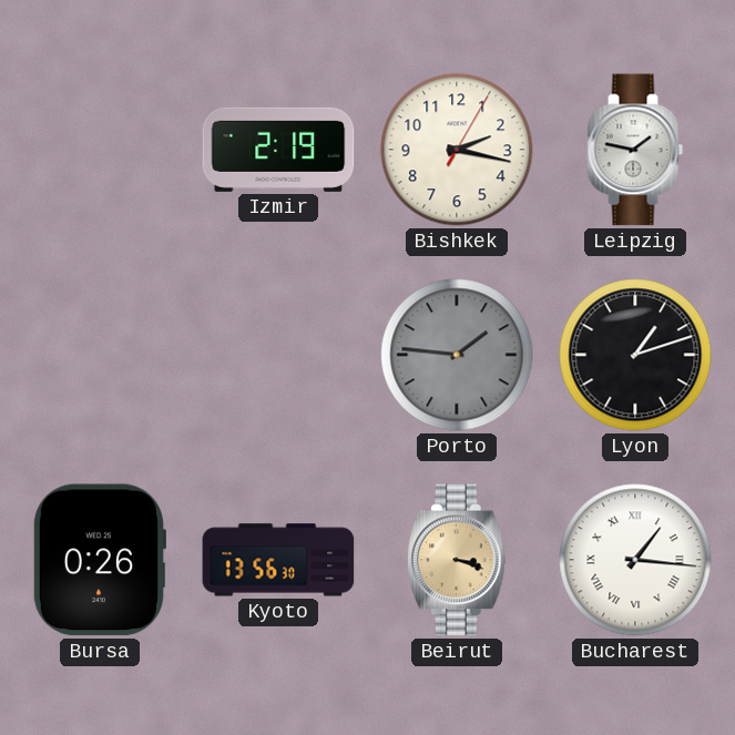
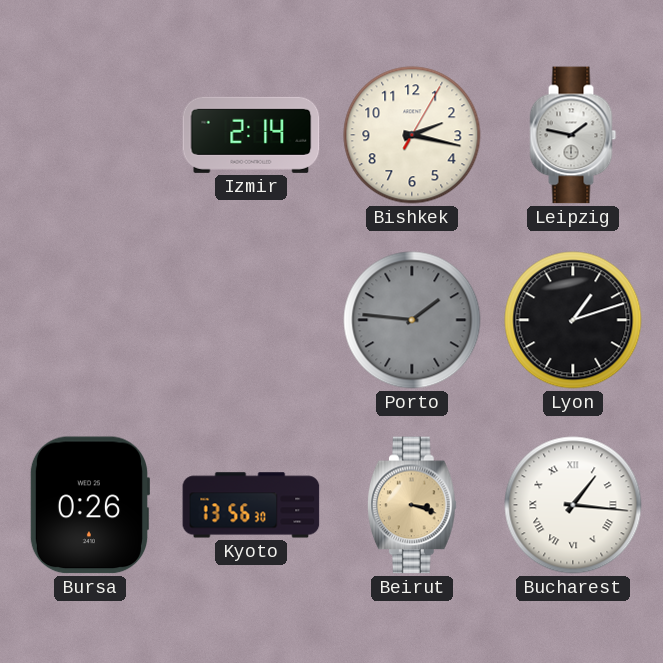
Izmir: 2:19 -> 2:14 (251, 135)
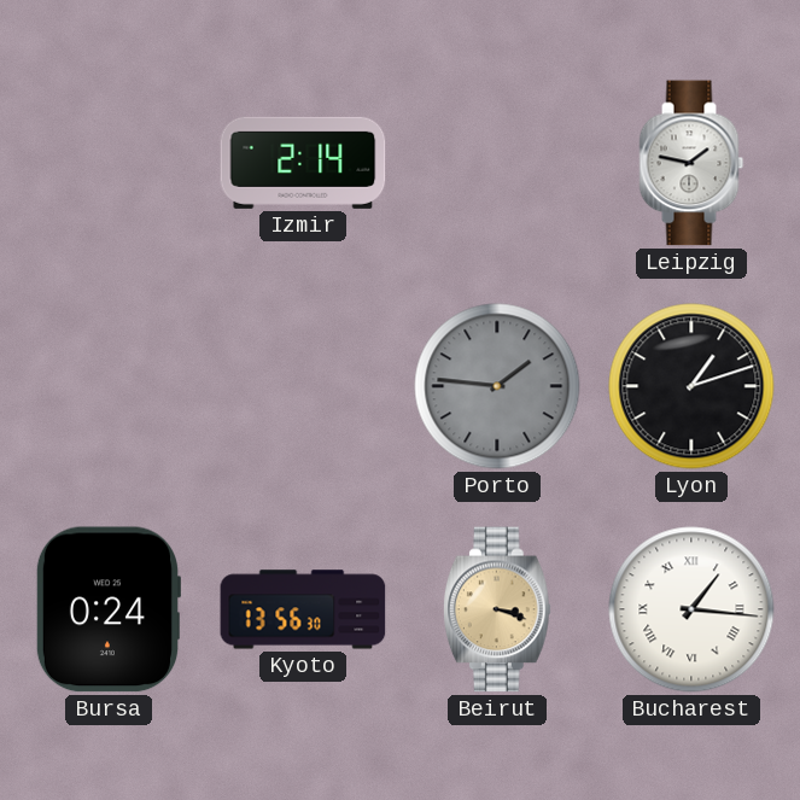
Bishkek: 2:17 -> none (412, 135)
Bursa: 0:26 -> 0:24 (107, 609)
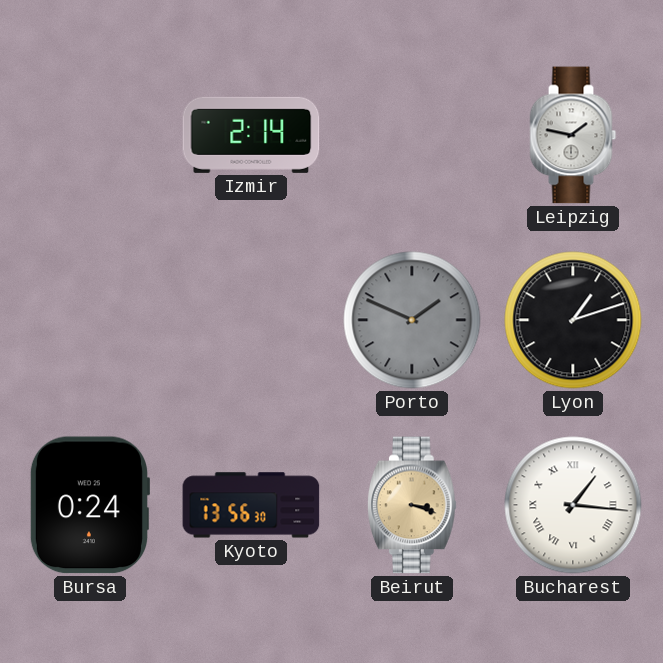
Porto: 1:46 -> 1:49 (412, 320)
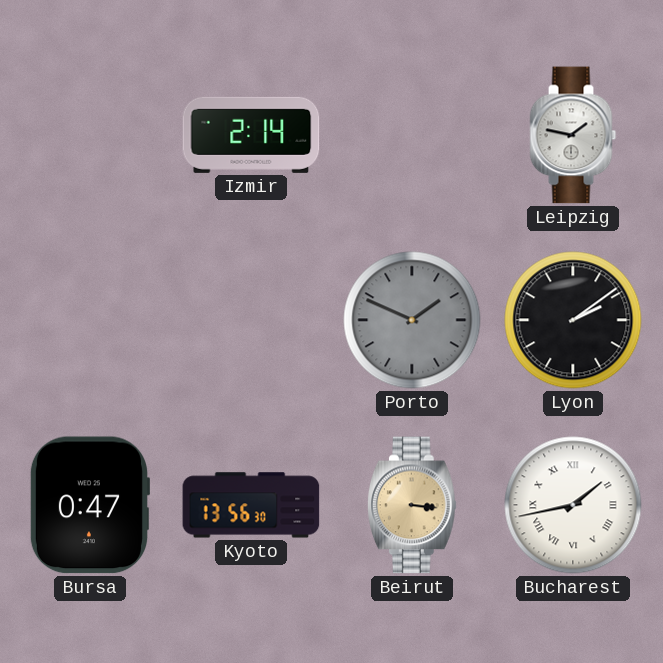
Lyon: 1:12 -> 2:09 (573, 320)
Bursa: 0:24 -> 0:47 (89, 505)
Beirut: 3:18 -> 3:16 (412, 505)
Bucharest: 1:16 -> 1:43 (573, 505)
